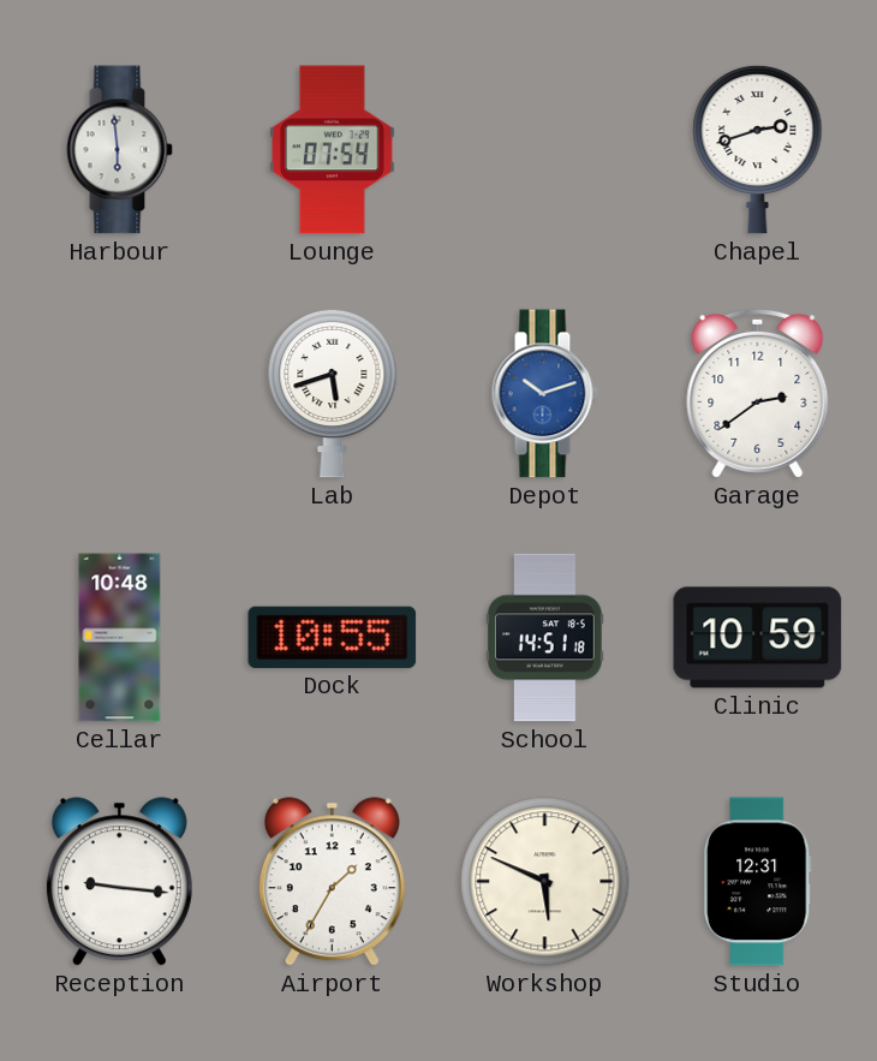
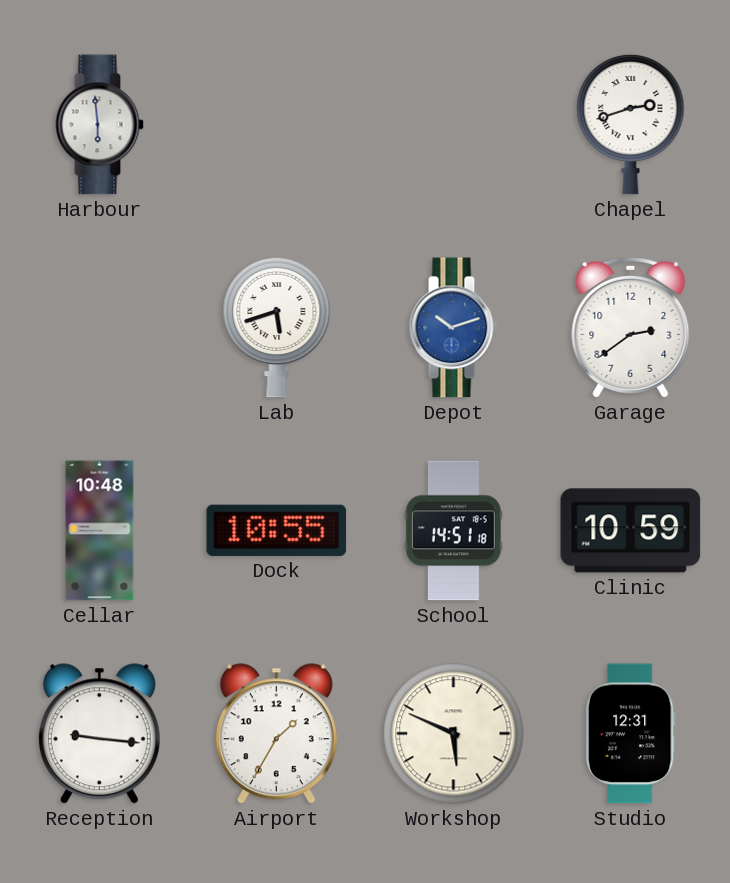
Lounge: 07:54 -> none (332, 150)
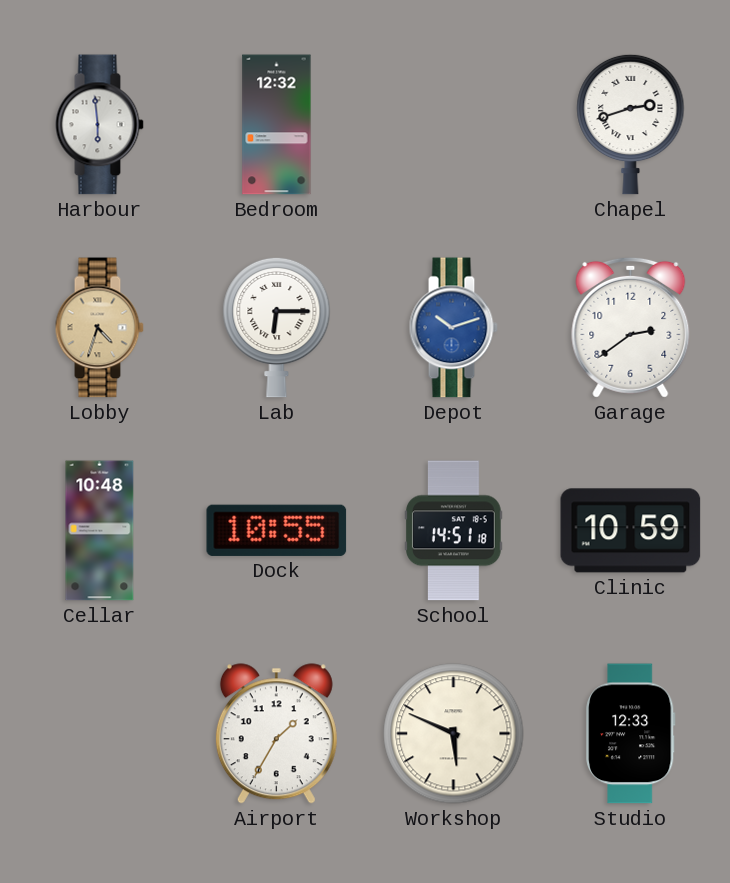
Bedroom: none -> 12:32 (277, 125)
Lobby: none -> 4:33 (99, 328)
Lab: 5:42 -> 6:15 (277, 327)
Reception: 9:16 -> none (99, 734)
Studio: 12:31 -> 12:33 (631, 734)
